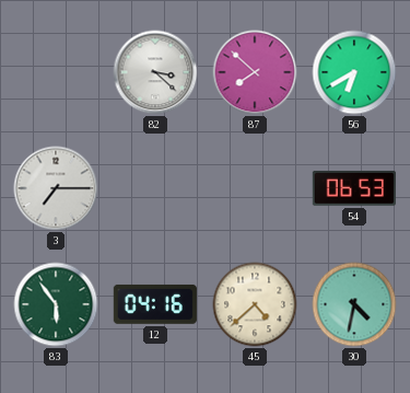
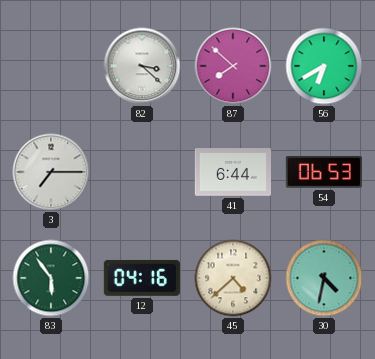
41: none -> 6:44 (232, 172)
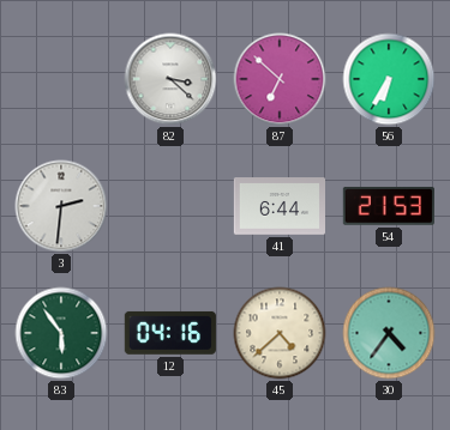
87: 7:52 -> 6:52 (280, 79)
56: 6:40 -> 6:35 (389, 79)
3: 7:15 -> 2:31 (61, 206)
54: 06:53 -> 21:53 (389, 206)
30: 4:32 -> 4:36 (389, 333)
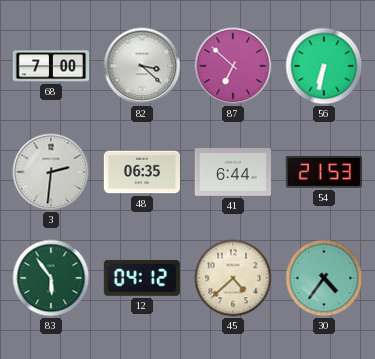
68: none -> 7:00 (50, 66)
56: 6:35 -> 6:32 (324, 66)
48: none -> 06:35 (141, 172)
12: 04:16 -> 04:12 (142, 278)
